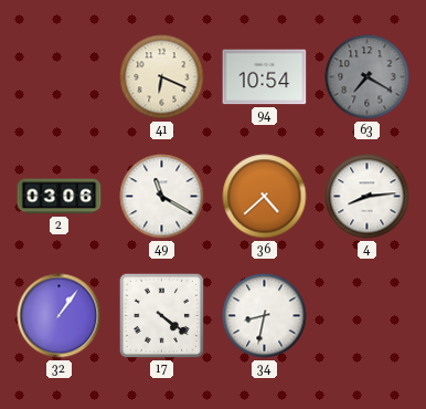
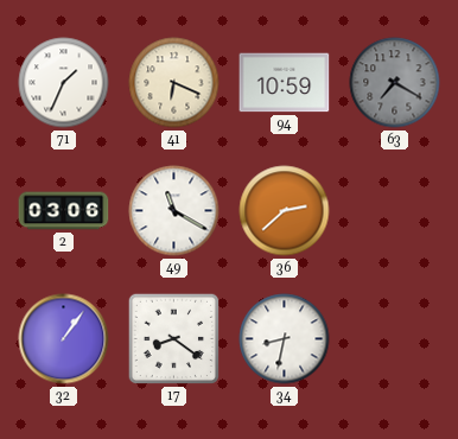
71: none -> 1:34 (64, 83)
94: 10:54 -> 10:59 (285, 83)
36: 4:38 -> 2:38 (285, 211)
4: 8:14 -> none (368, 197)
17: 4:21 -> 8:21 (174, 339)
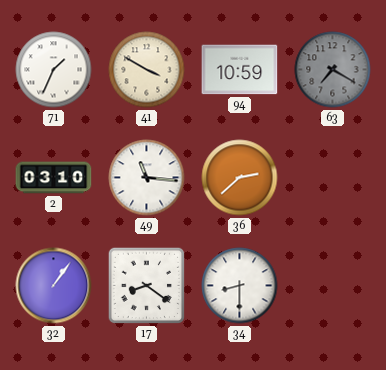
41: 6:19 -> 3:50 (147, 70)
2: 03:06 -> 03:10 (54, 178)
49: 11:20 -> 11:16 (147, 178)
34: 8:32 -> 8:30 (240, 286)
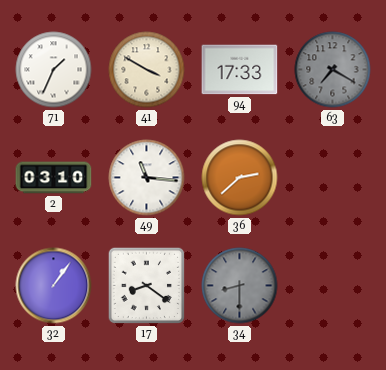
94: 10:59 -> 17:33 (240, 70)
34 dial: white -> grey (240, 286)
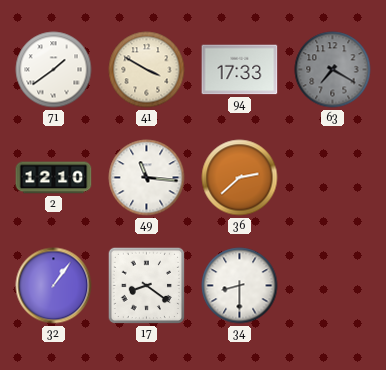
71: 1:34 -> 1:39 (54, 70)
2: 03:10 -> 12:10 (54, 178)
34 dial: grey -> white (240, 286)
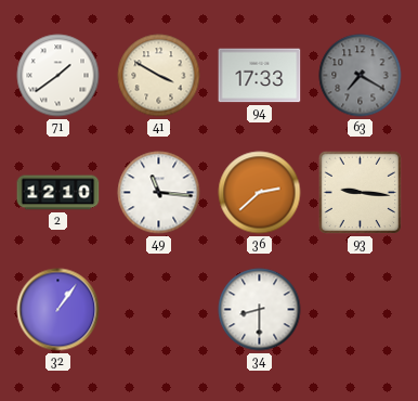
93: none -> 9:16 (361, 193)
17: 8:21 -> none (147, 286)
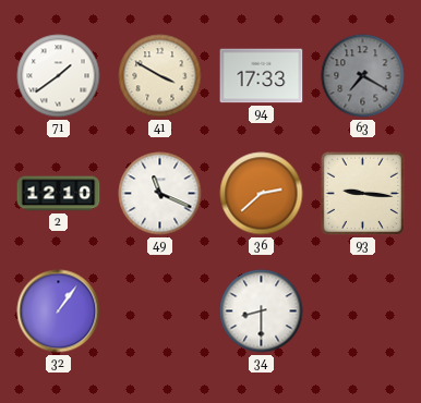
49: 11:16 -> 11:19 (160, 194)
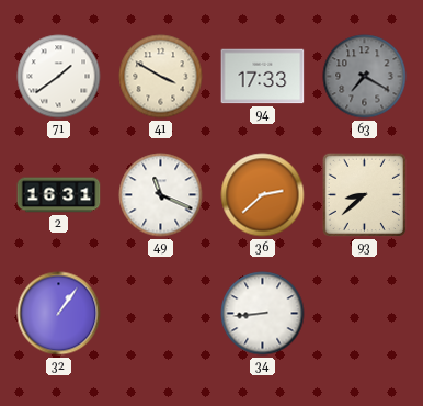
2: 12:10 -> 16:31 (59, 195)
93: 9:16 -> 8:38 (365, 195)
34: 8:30 -> 8:44 (263, 314)
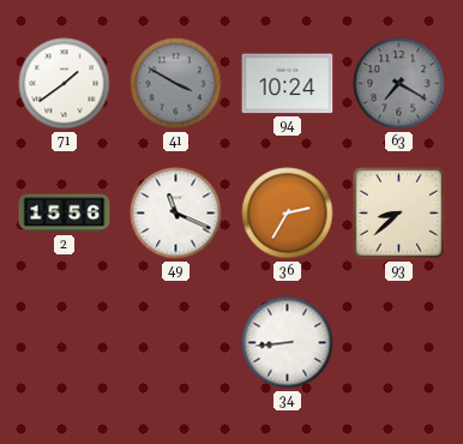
41 dial: cream -> grey (176, 84)
94: 17:33 -> 10:24 (288, 84)
2: 16:31 -> 15:56 (65, 214)
36: 2:38 -> 2:35 (288, 214)
32: 1:06 -> none (59, 314)
